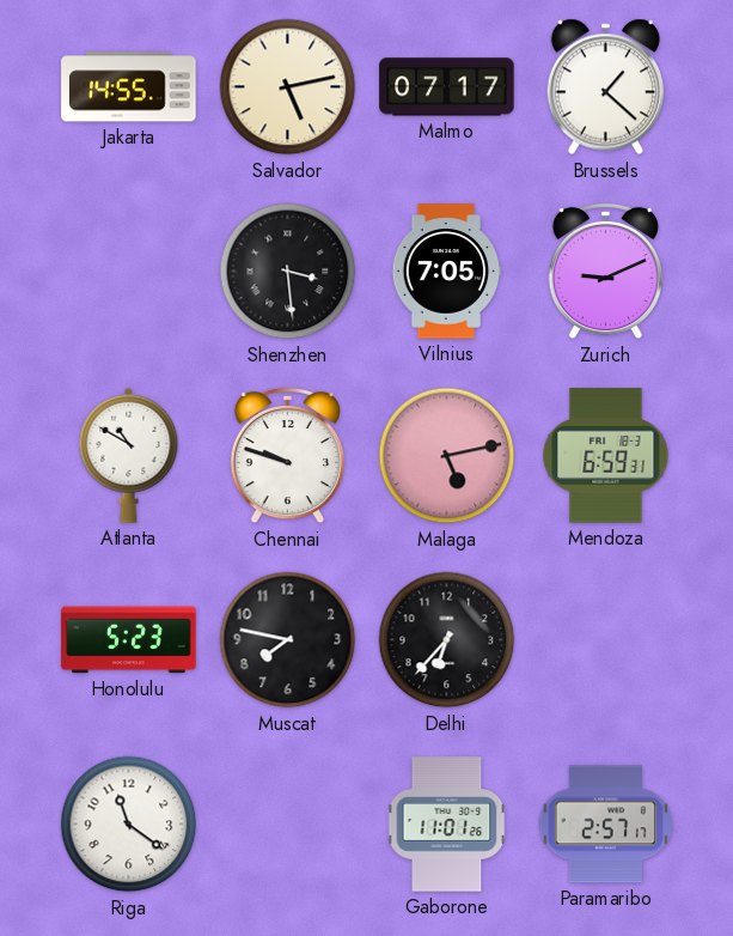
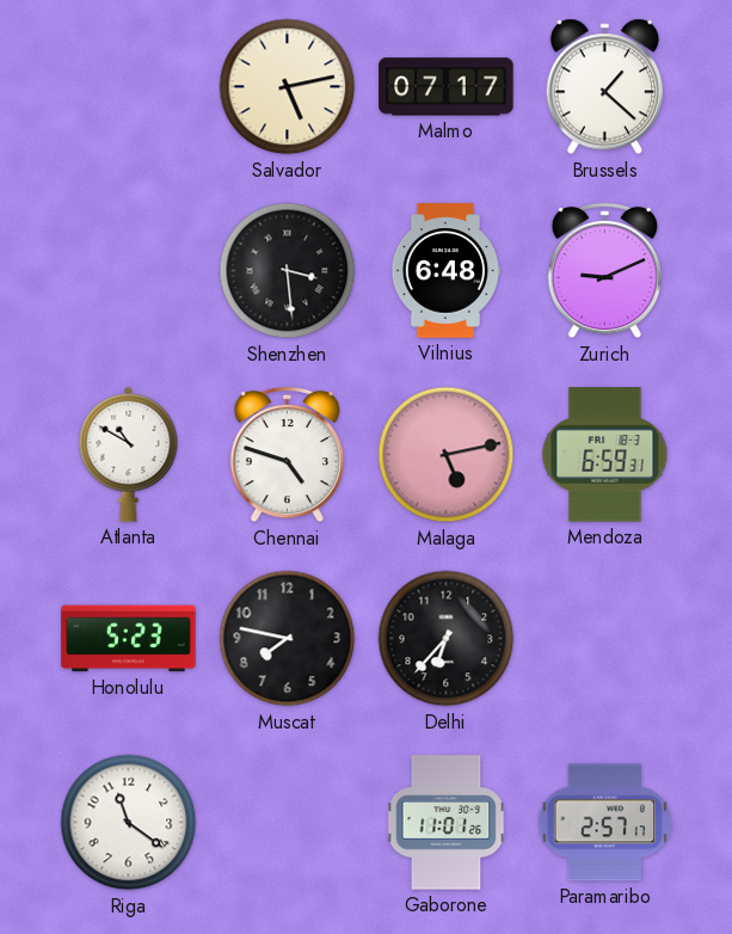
Jakarta: 14:55 -> none (129, 87)
Vilnius: 7:05 -> 6:48 (447, 271)
Chennai: 9:48 -> 4:48 (287, 455)
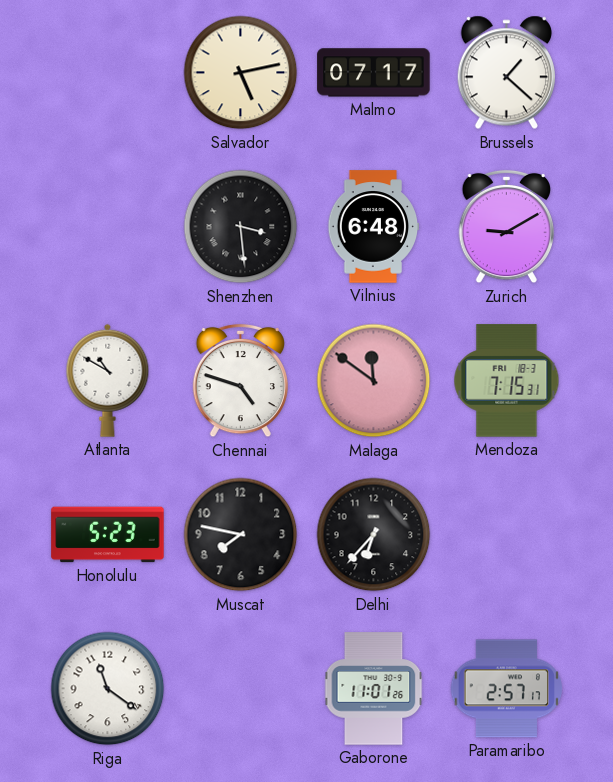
Zurich: 9:11 -> 9:10 (506, 227)
Malaga: 5:13 -> 11:51 (374, 381)
Mendoza: 6:59 -> 7:15 (507, 381)
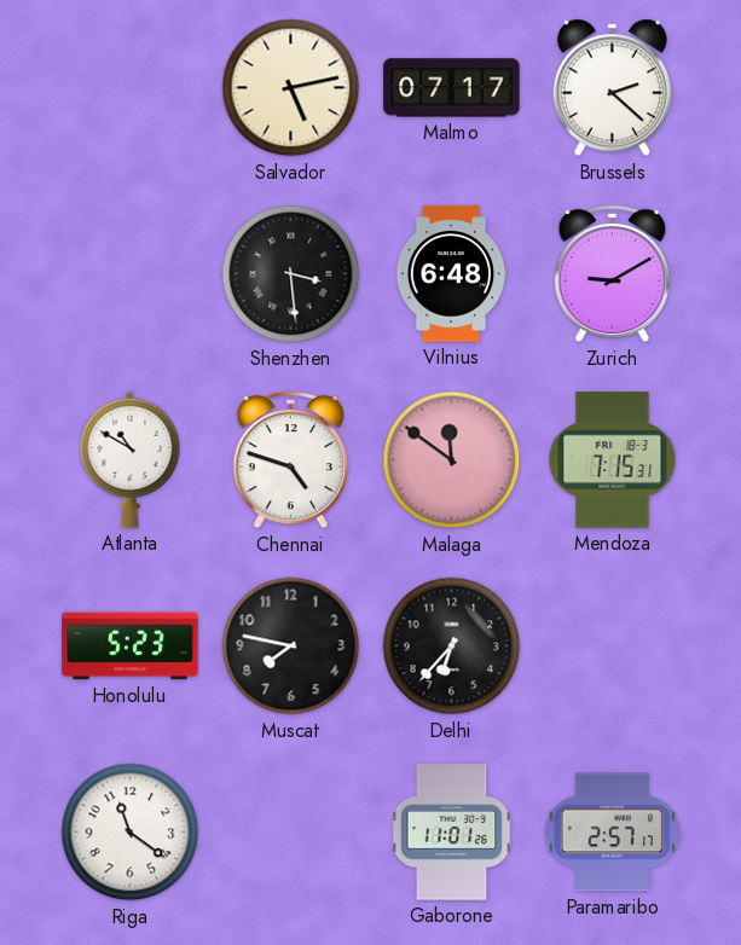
Brussels: 1:22 -> 2:22 (612, 88)
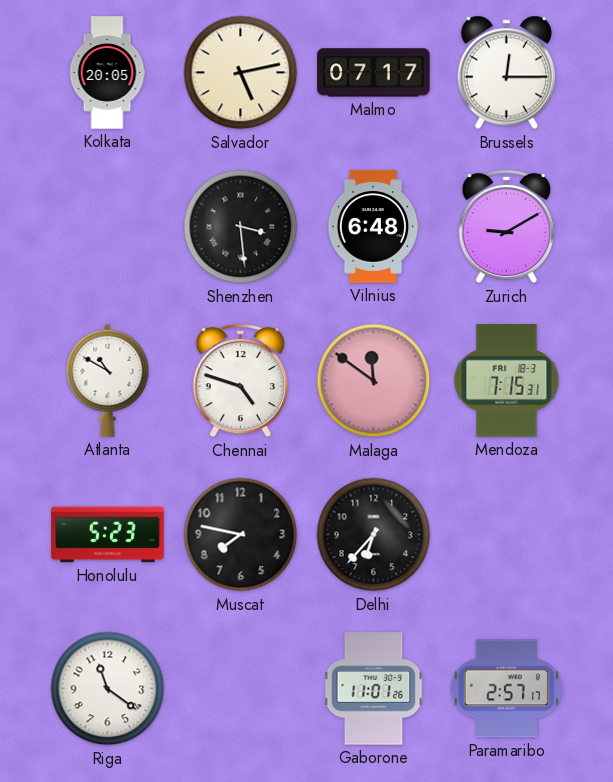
Kolkata: none -> 20:05 (107, 73)
Brussels: 2:22 -> 12:15 (506, 73)
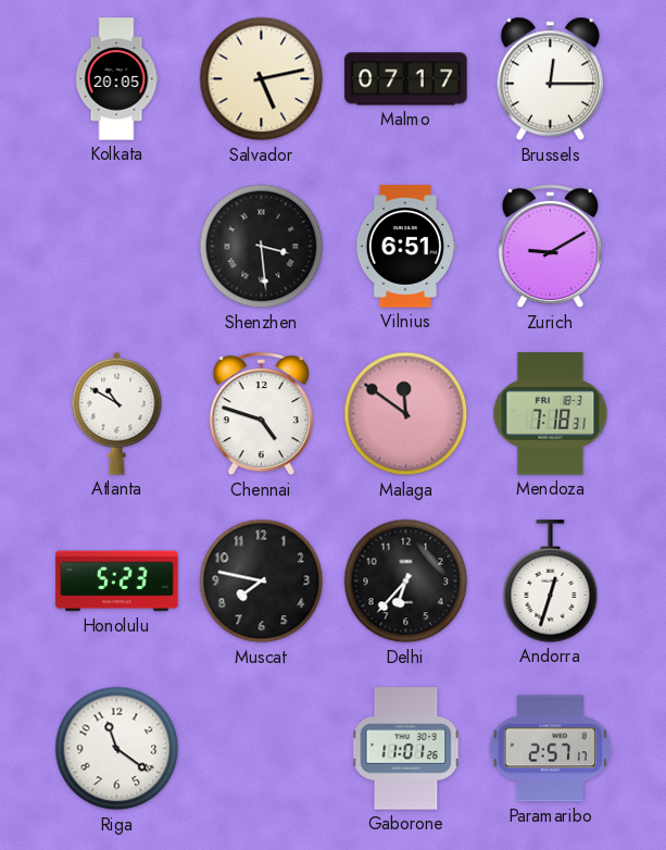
Vilnius: 6:48 -> 6:51 (406, 247)
Mendoza: 7:15 -> 7:18 (551, 414)
Andorra: none -> 12:33 (551, 582)
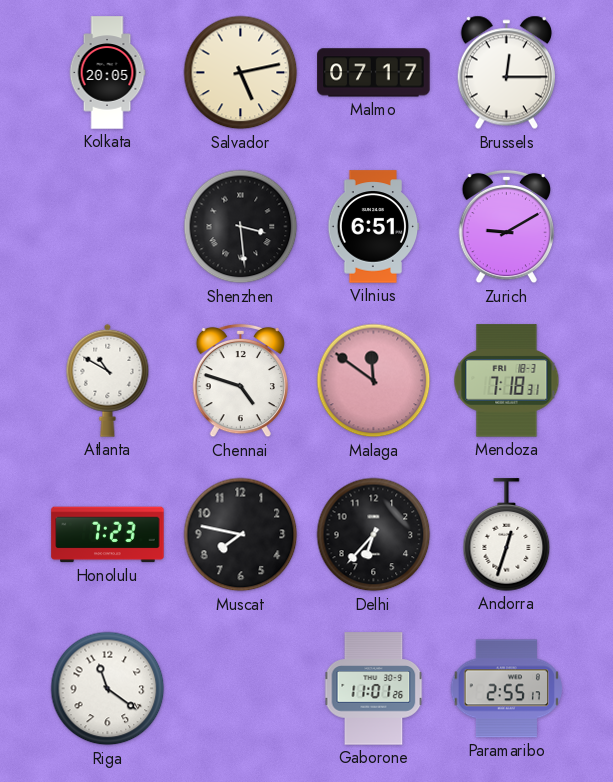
Honolulu: 5:23 -> 7:23 (108, 535)
Paramaribo: 2:57 -> 2:55 (506, 689)
